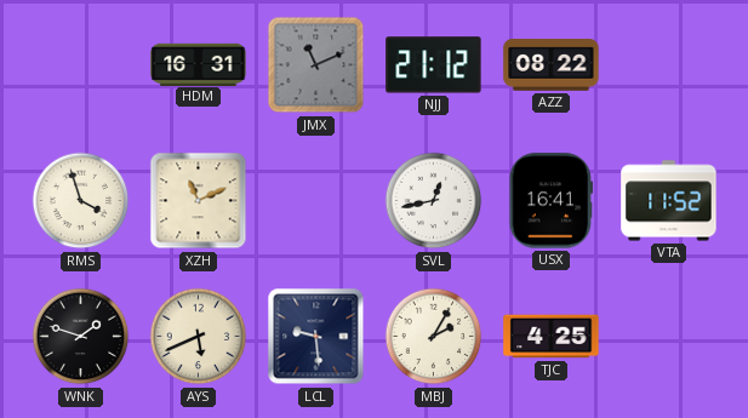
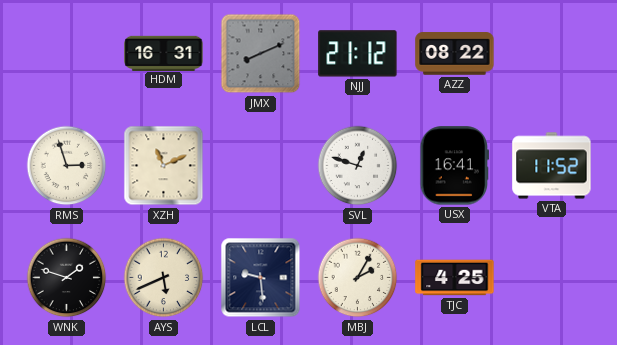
JMX: 11:11 -> 8:11 (261, 54)
RMS: 3:57 -> 2:57 (67, 166)
SVL: 12:43 -> 12:48 (358, 166)
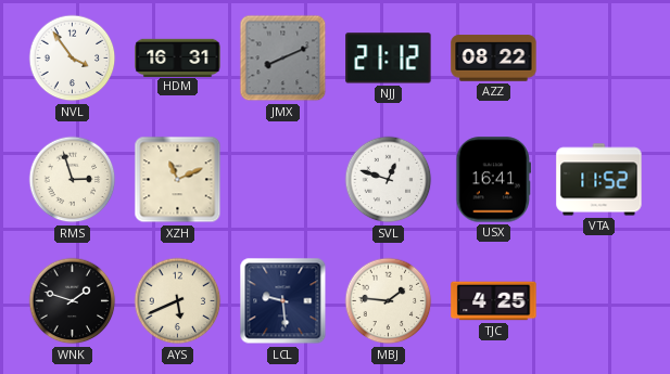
NVL: none -> 3:54 (73, 59)
MBJ: 2:05 -> 1:46 (389, 301)
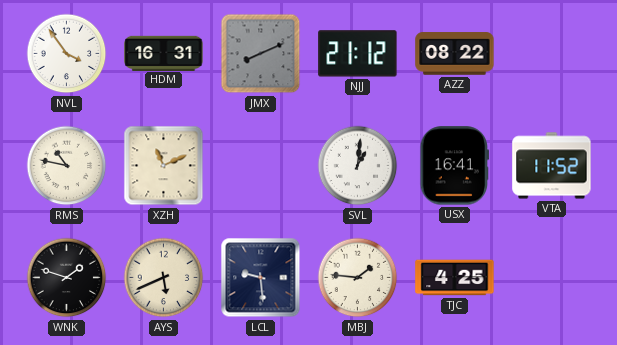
RMS: 2:57 -> 10:47 (67, 166)
SVL: 12:48 -> 1:01 (358, 166)
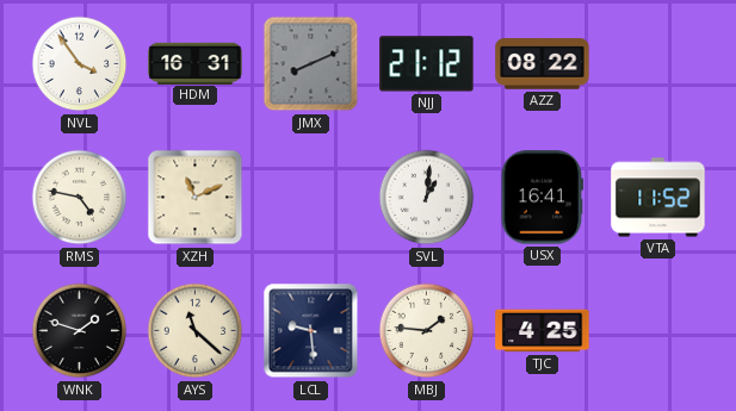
RMS: 10:47 -> 4:47 (80, 198)
AYS: 5:41 -> 11:22 (196, 331)
